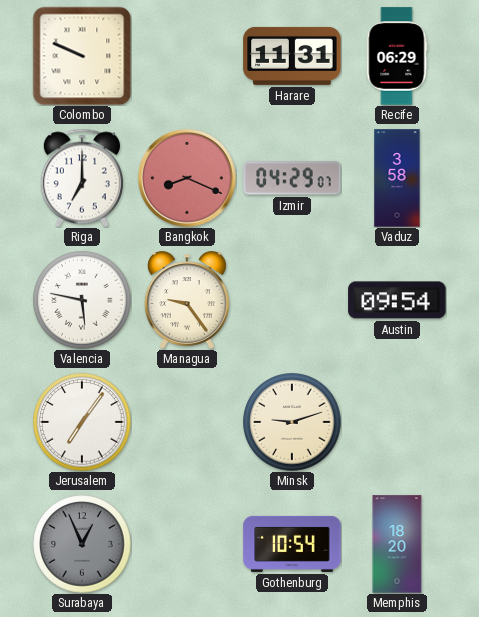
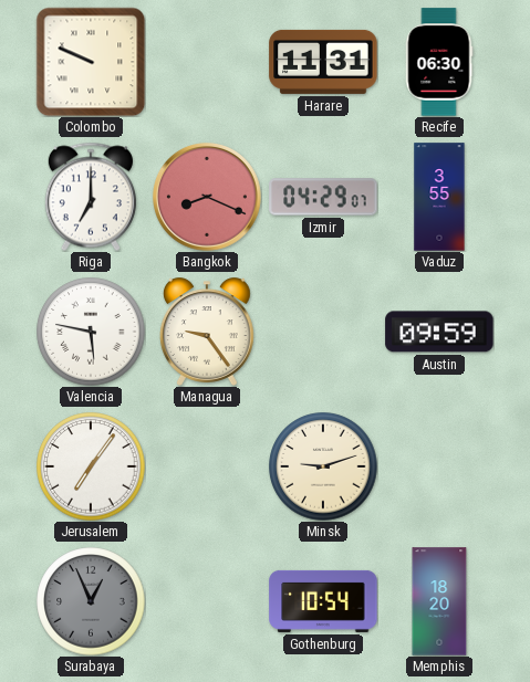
Recife: 06:29 -> 06:30 (439, 62)
Vaduz: 3:58 -> 3:55 (439, 197)
Austin: 09:54 -> 09:59 (439, 332)
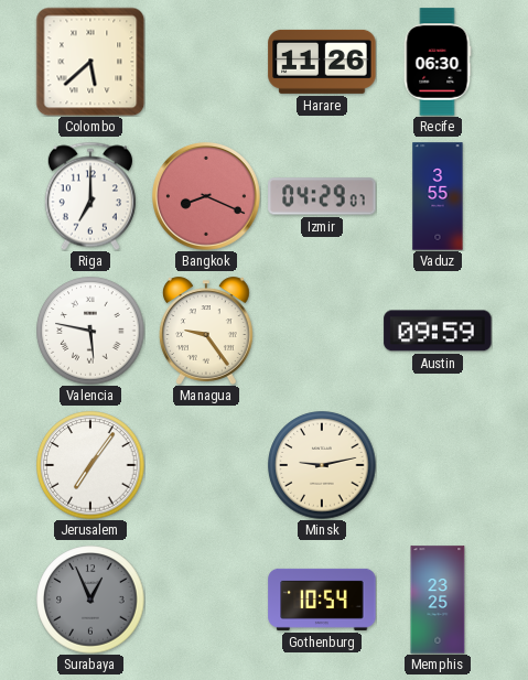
Colombo: 9:49 -> 5:38 (90, 62)
Harare: 11:31 -> 11:26 (322, 62)
Minsk: 9:12 -> 9:13 (322, 465)
Memphis: 18:20 -> 23:25 (438, 600)
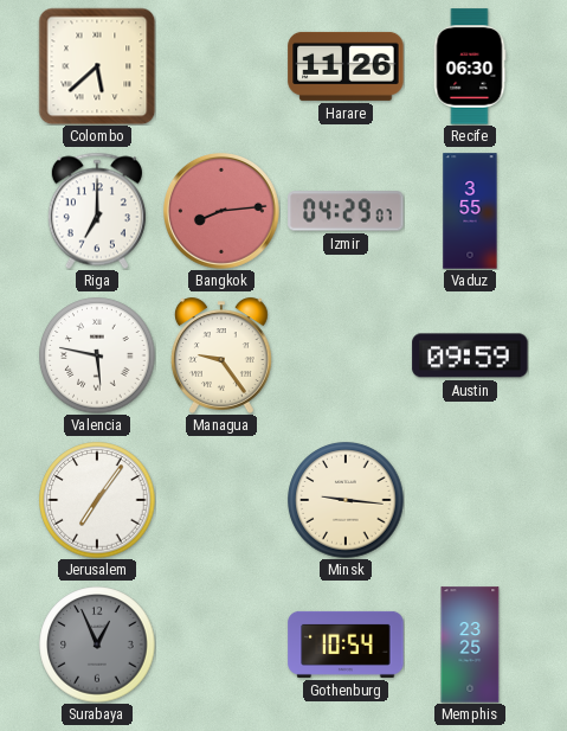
Bangkok: 8:19 -> 8:14 (223, 212)
Minsk: 9:13 -> 9:16 (346, 500)
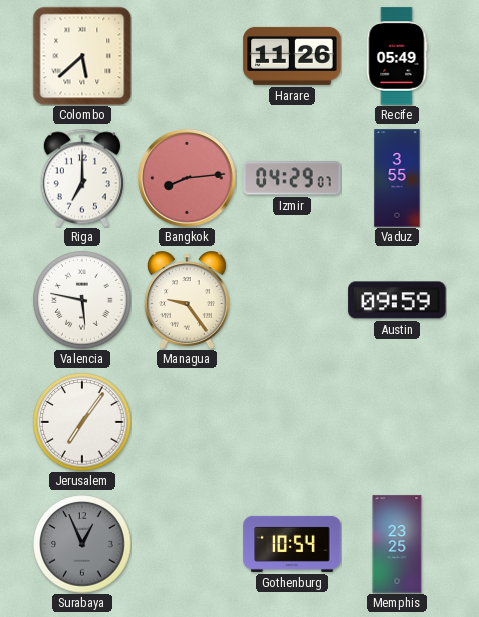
Recife: 06:30 -> 05:49 (397, 56)
Minsk: 9:16 -> none (346, 500)
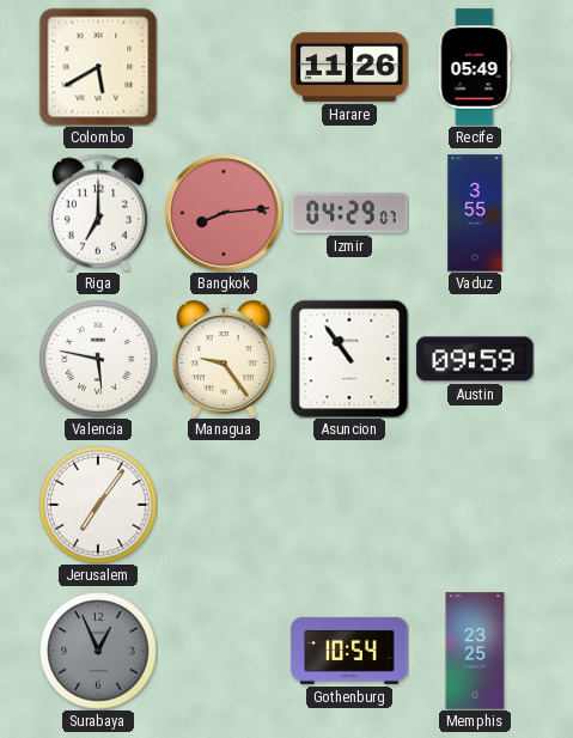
Colombo: 5:38 -> 5:40 (98, 67)
Asuncion: none -> 10:54 (349, 359)
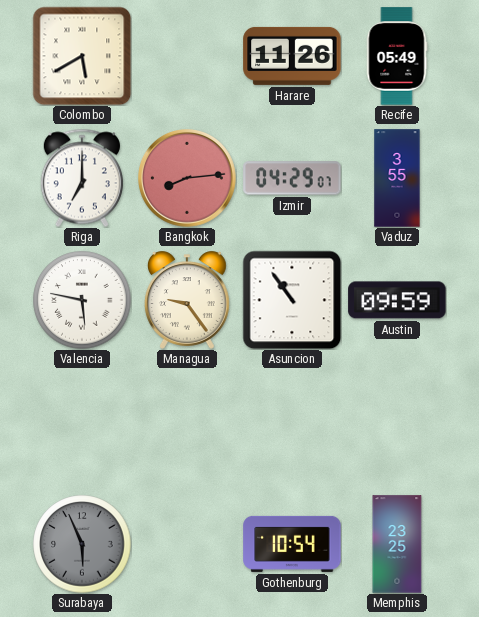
Jerusalem: 7:06 -> none (98, 505)
Surabaya: 12:56 -> 5:56 (82, 544)
